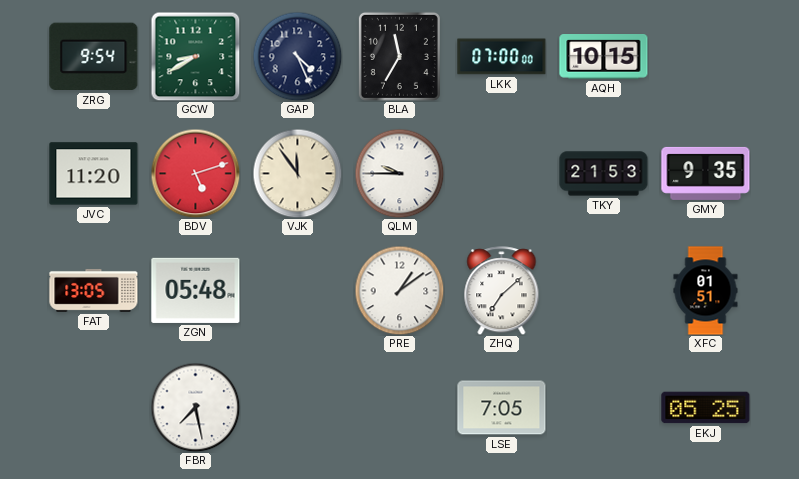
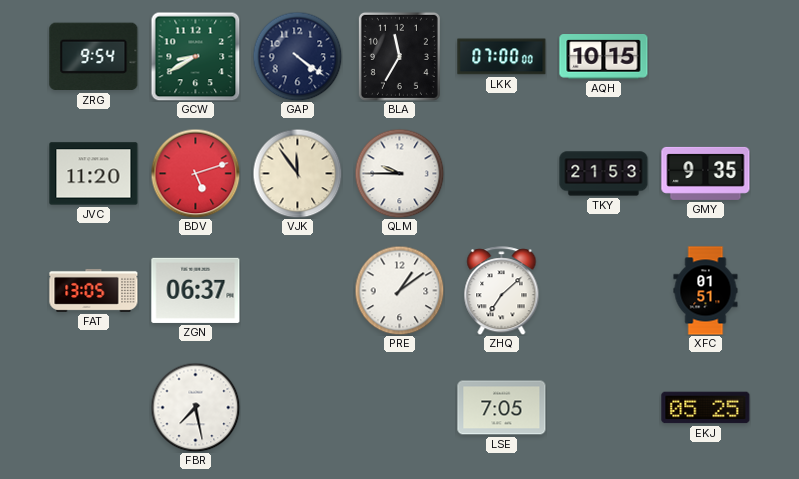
GAP: 4:26 -> 4:21 (297, 56)
ZGN: 05:48 -> 06:37 (196, 290)
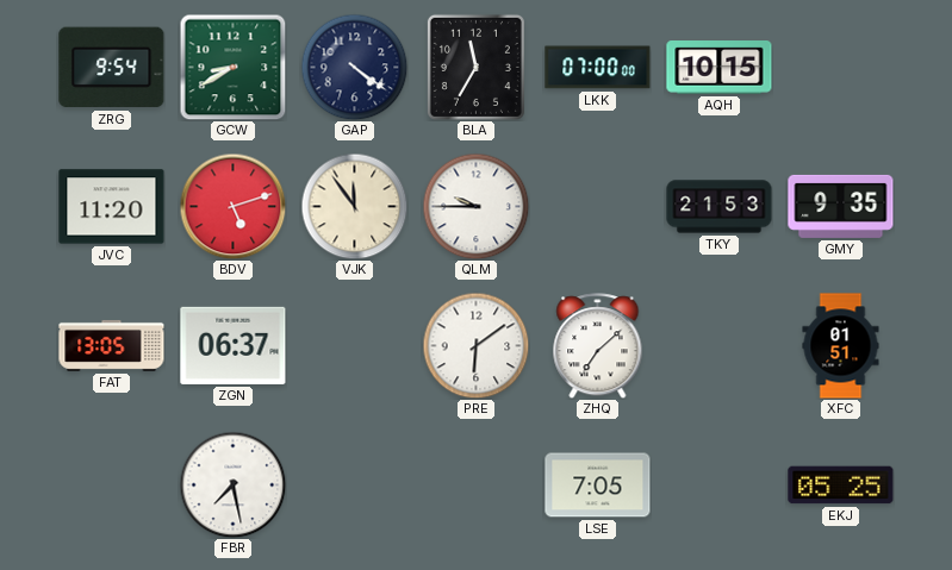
PRE: 1:09 -> 6:09 (475, 345)
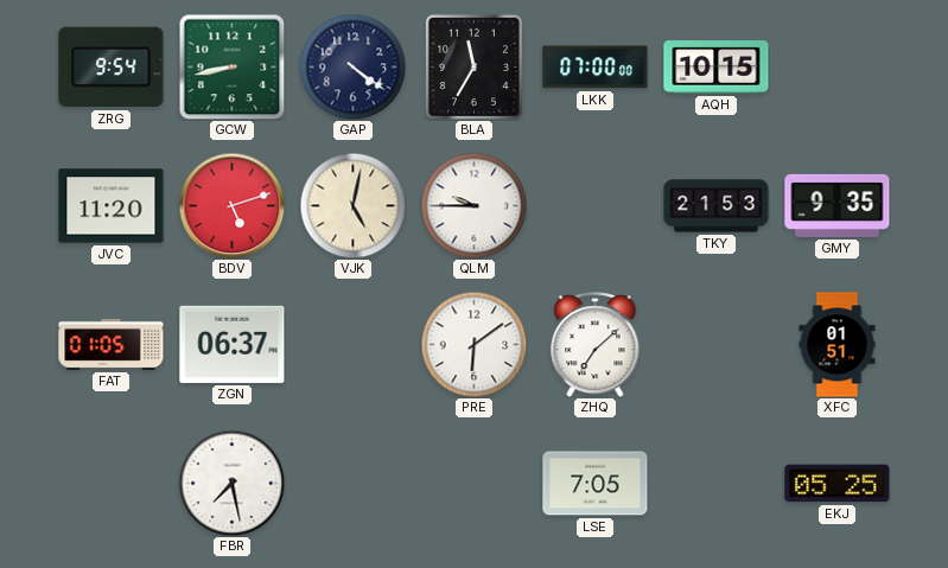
GCW: 8:40 -> 8:43 (231, 66)
VJK: 11:54 -> 5:02 (352, 205)
FAT: 13:05 -> 01:05 (112, 344)
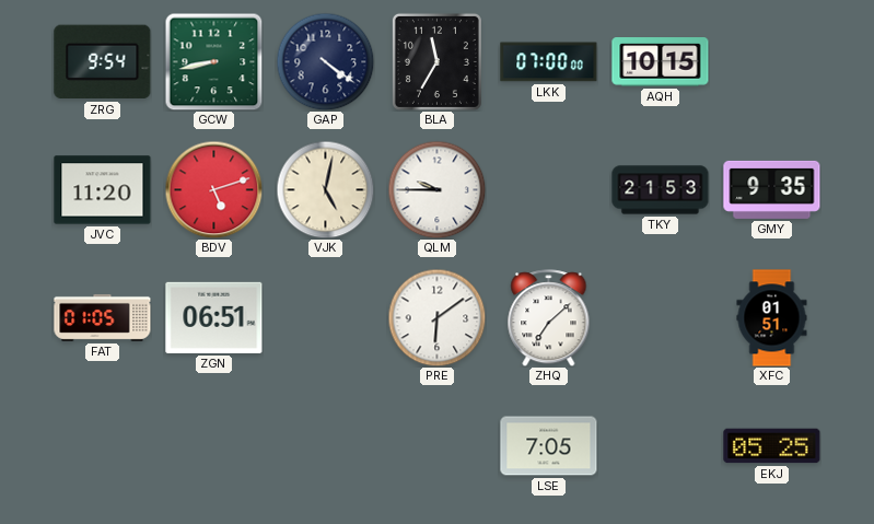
ZGN: 06:37 -> 06:51 (214, 317)
FBR: 7:28 -> none (231, 483)
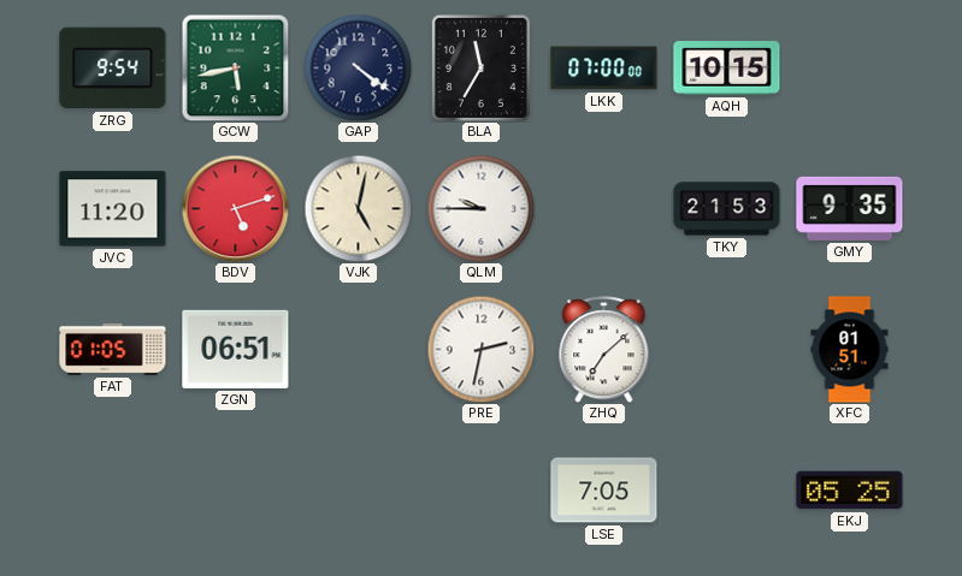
GCW: 8:43 -> 5:43 (235, 67)
PRE: 6:09 -> 2:32 (480, 349)
